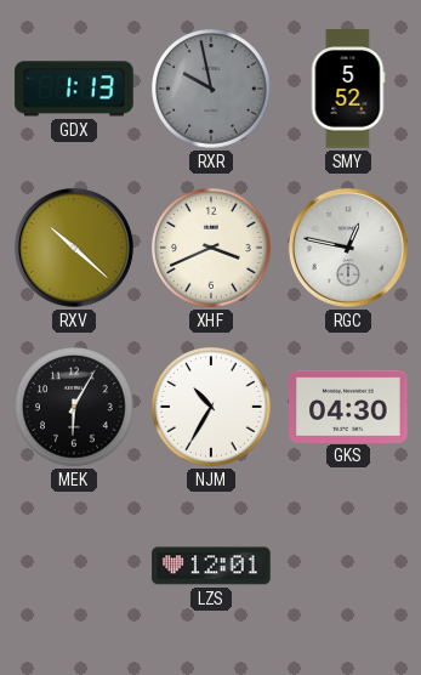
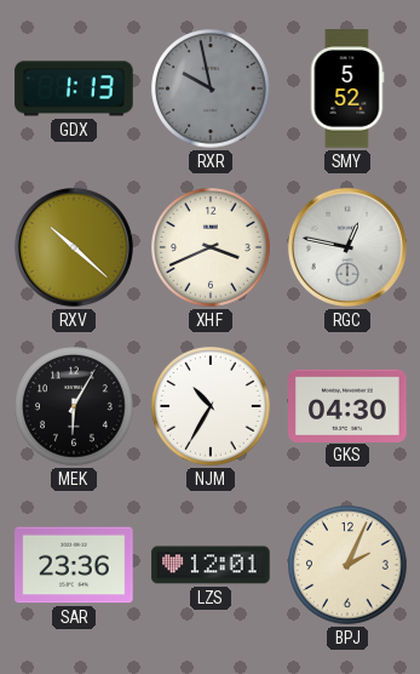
SAR: none -> 23:36 (74, 565)
BPJ: none -> 2:04 (347, 565)
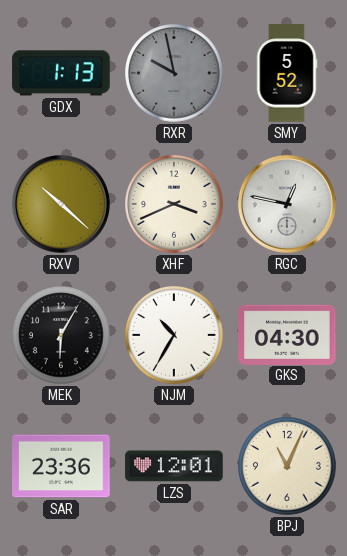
BPJ: 2:04 -> 11:04 (287, 466)
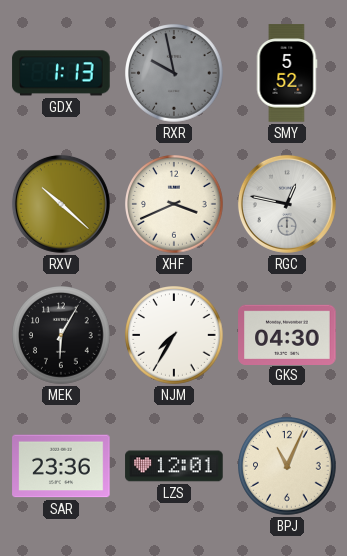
NJM: 10:35 -> 7:35 (174, 335)
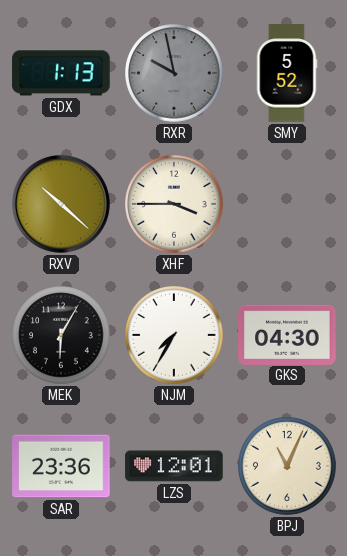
XHF: 3:41 -> 3:45 (174, 204)
RGC: 12:47 -> none (287, 204)
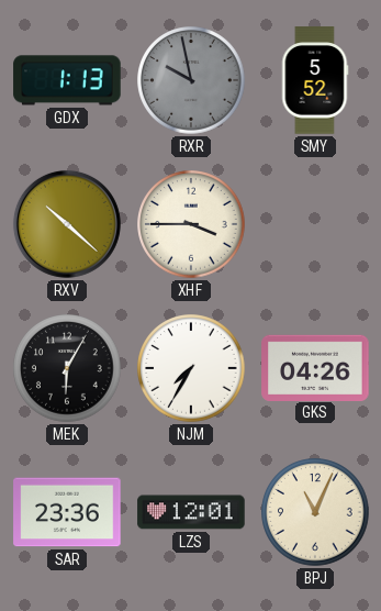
GKS: 04:30 -> 04:26 (315, 367)
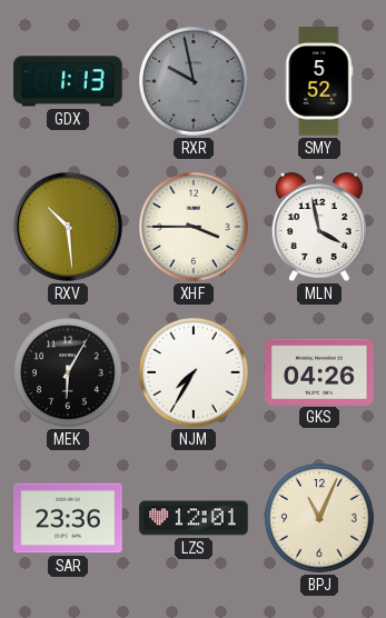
RXV: 10:22 -> 10:29 (68, 227)
MLN: none -> 3:58 (319, 227)
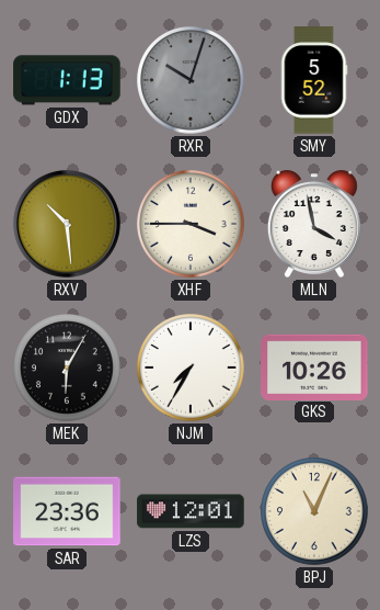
RXR: 9:58 -> 10:03 (191, 80)
GKS: 04:26 -> 10:26 (314, 366)
